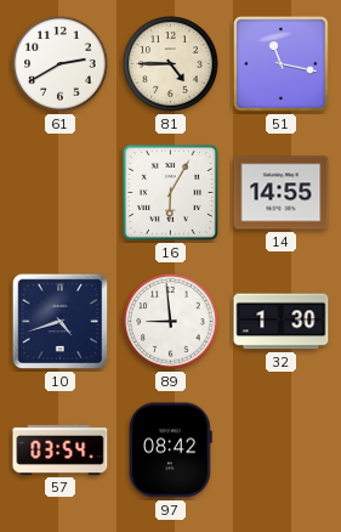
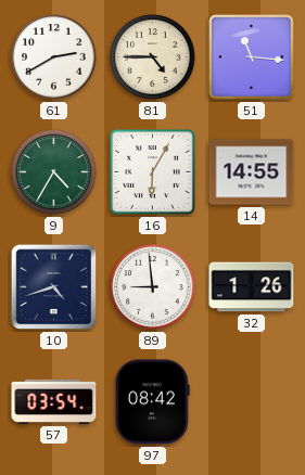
51: 11:17 -> 11:16 (252, 57)
9: none -> 4:35 (54, 172)
32: 1:30 -> 1:26 (252, 287)
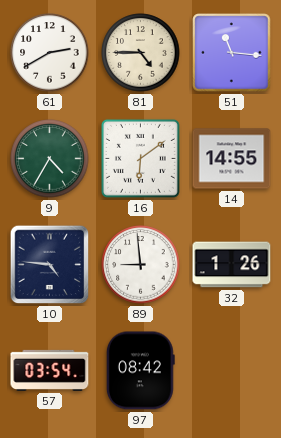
16: 6:05 -> 6:09 (140, 158)
10: 4:42 -> 4:46 (50, 265)
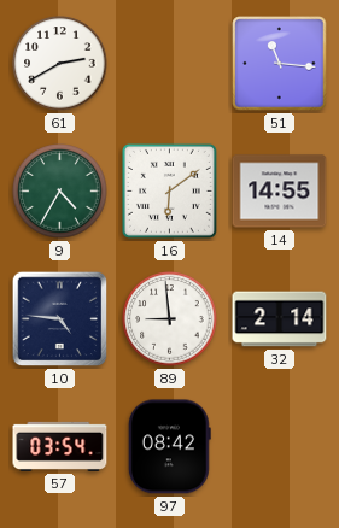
81: 4:45 -> none (141, 53)
32: 1:26 -> 2:14 (280, 319)
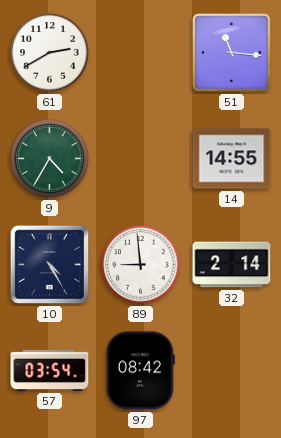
16: 6:09 -> none (169, 190)
10: 4:46 -> 4:25 (50, 265)
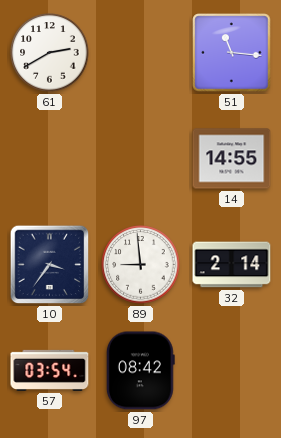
9: 4:35 -> none (50, 159)
10: 4:25 -> 3:36 (50, 265)
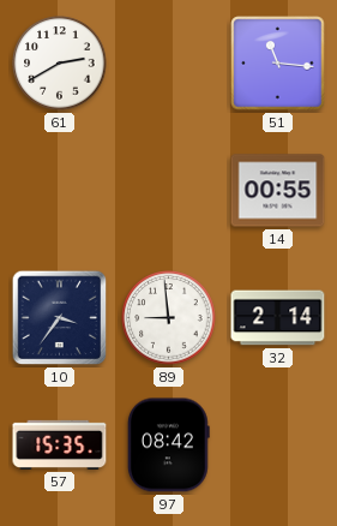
14: 14:55 -> 00:55 (278, 191)
57: 03:54 -> 15:35 (60, 444)
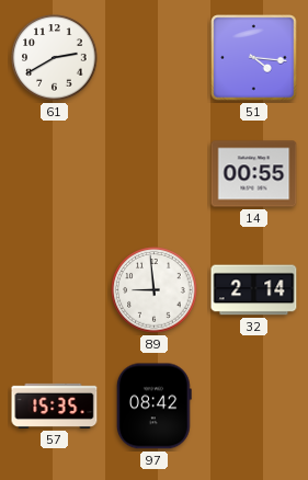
51: 11:16 -> 4:16 (254, 58)
10: 3:36 -> none (60, 318)
